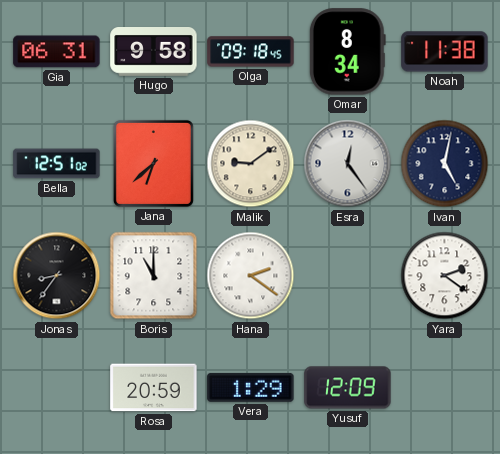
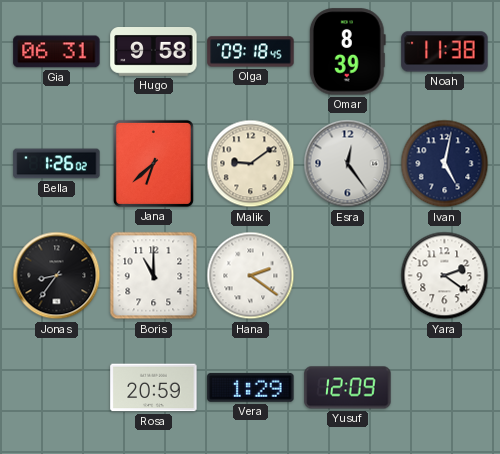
Omar: 8:34 -> 8:39 (347, 52)
Bella: 12:51 -> 1:26 (57, 164)
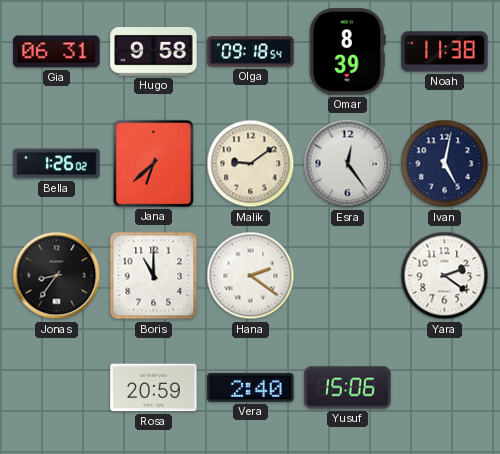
Olga: 09:18:45 -> 09:18:54 (251, 52)
Vera: 1:29 -> 2:40 (251, 387)
Yusuf: 12:09 -> 15:06 (348, 388)
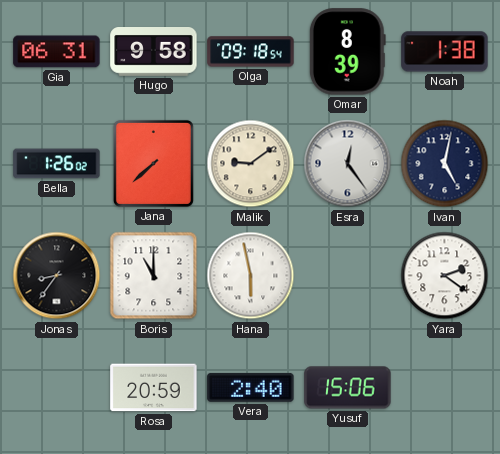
Noah: 11:38 -> 1:38 (445, 52)
Jana: 6:38 -> 7:38 (153, 163)
Hana: 2:21 -> 5:58 (251, 276)
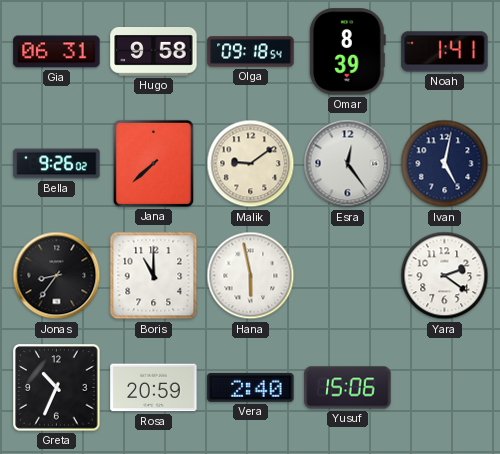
Noah: 1:38 -> 1:41 (445, 52)
Bella: 1:26 -> 9:26 (57, 164)
Greta: none -> 10:34 (57, 388)
